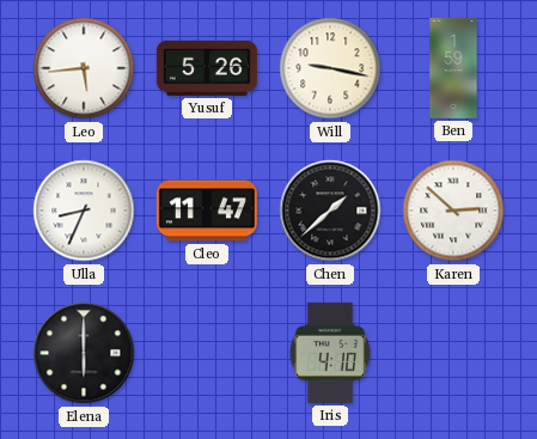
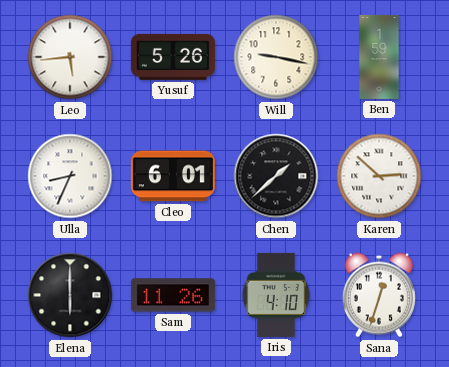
Cleo: 11:47 -> 6:01 (173, 176)
Sam: none -> 11:26 (173, 295)
Sana: none -> 12:33 (379, 295)
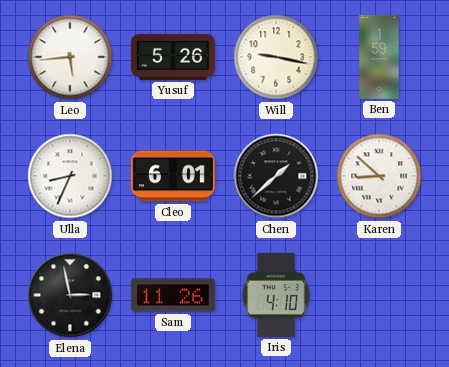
Karen: 2:52 -> 8:52 (379, 176)
Elena: 6:00 -> 2:58 (70, 295)
Sana: 12:33 -> none (379, 295)
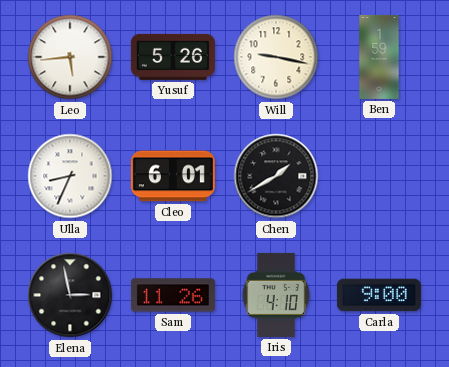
Chen: 1:38 -> 1:40 (276, 176)
Karen: 8:52 -> none (379, 176)
Carla: none -> 9:00 (379, 295)
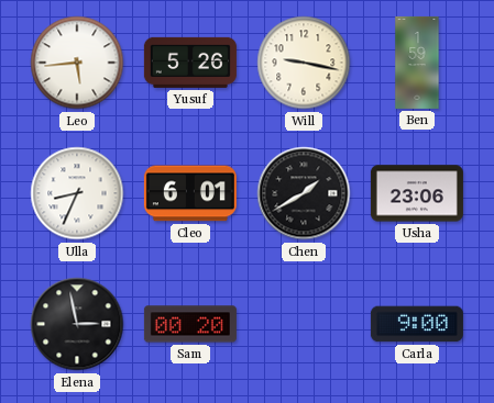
Usha: none -> 23:06 (417, 193)
Sam: 11:26 -> 00:20 (190, 324)
Iris: 4:10 -> none (276, 295)
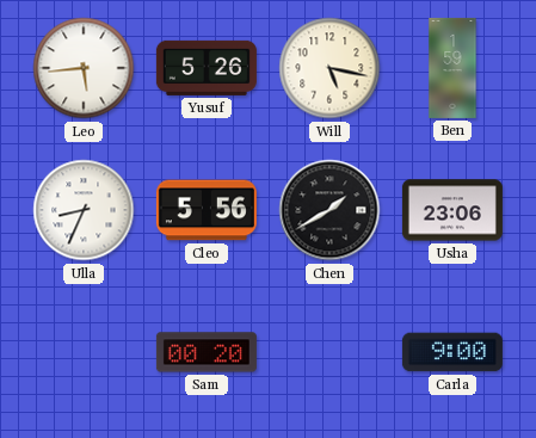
Will: 9:17 -> 5:17 (329, 68)
Cleo: 6:01 -> 5:56 (207, 210)
Elena: 2:58 -> none (77, 324)
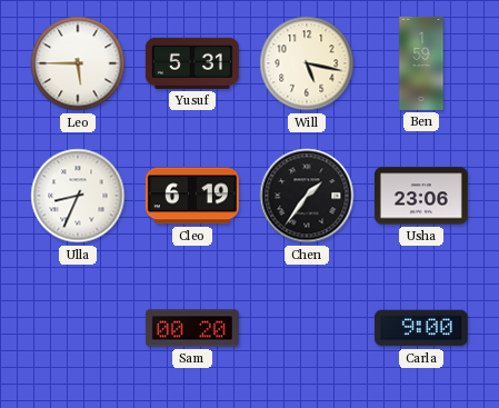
Leo: 5:44 -> 5:45 (78, 63)
Yusuf: 5:26 -> 5:31 (192, 63)
Cleo: 5:56 -> 6:19 (192, 196)
Chen: 1:40 -> 1:36 (307, 196)
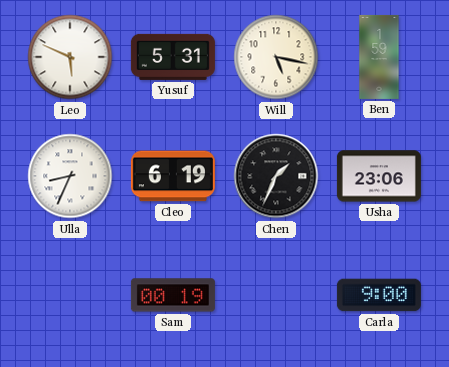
Leo: 5:45 -> 5:49 (70, 57)
Chen: 1:36 -> 1:34 (276, 176)
Sam: 00:20 -> 00:19 (173, 295)
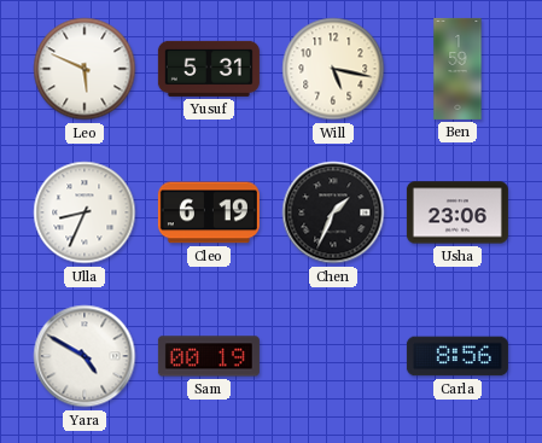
Yara: none -> 4:50 (84, 356)
Carla: 9:00 -> 8:56 (458, 356)
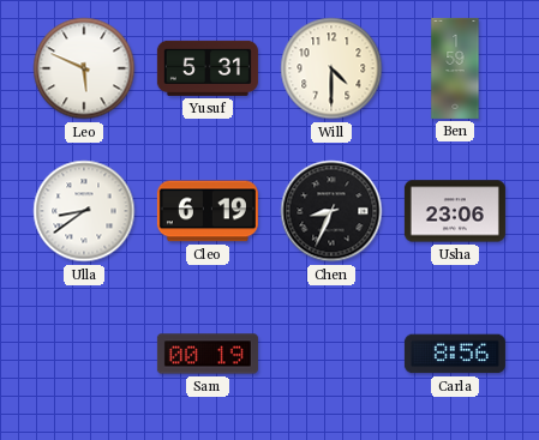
Will: 5:17 -> 4:30 (331, 68)
Ulla: 8:34 -> 8:39 (84, 211)
Chen: 1:34 -> 8:34 (331, 211)
Yara: 4:50 -> none (84, 356)
